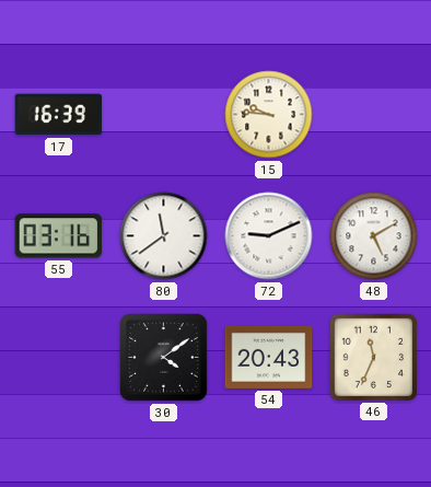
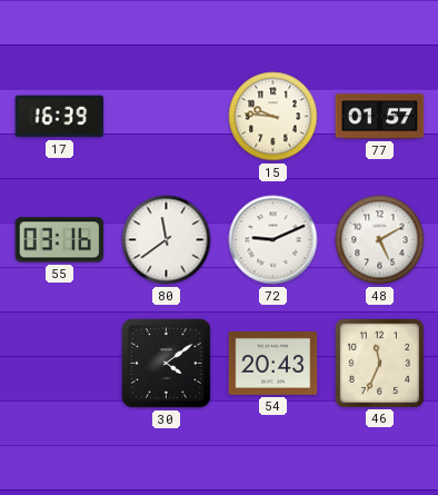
77: none -> 01:57 (380, 117)
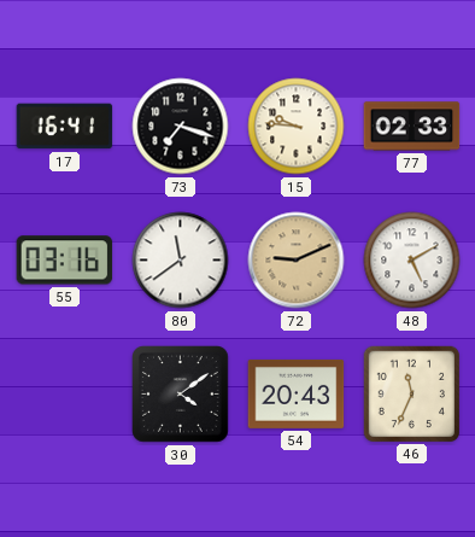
17: 16:39 -> 16:41 (65, 127)
73: none -> 7:18 (181, 127)
77: 01:57 -> 02:33 (412, 127)
72 dial: white -> champagne (297, 261)
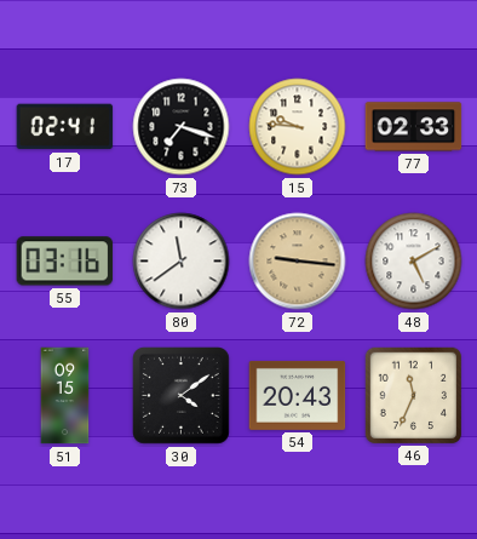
17: 16:41 -> 02:41 (65, 127)
72: 9:11 -> 9:16 (298, 262)
51: none -> 09:15 (65, 396)
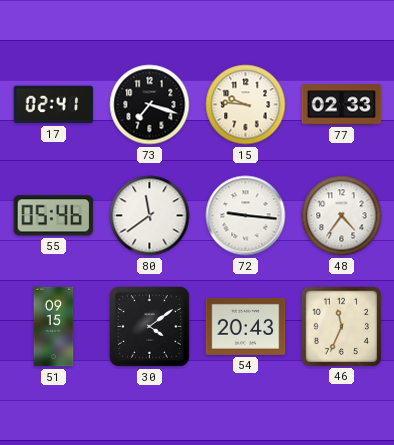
55: 03:16 -> 05:46 (54, 216)
72 dial: champagne -> white (246, 216)
48: 5:10 -> 4:36 (342, 216)
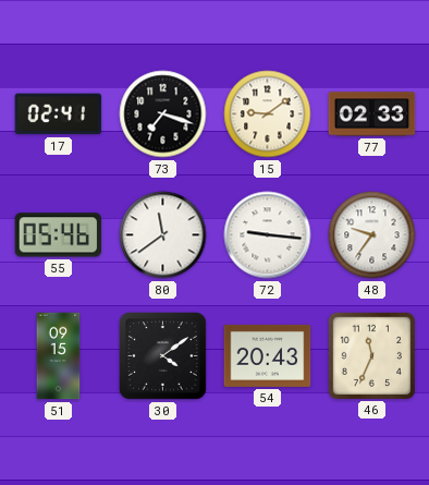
15: 9:46 -> 9:09 (268, 114)
48: 4:36 -> 9:36 (372, 235)
